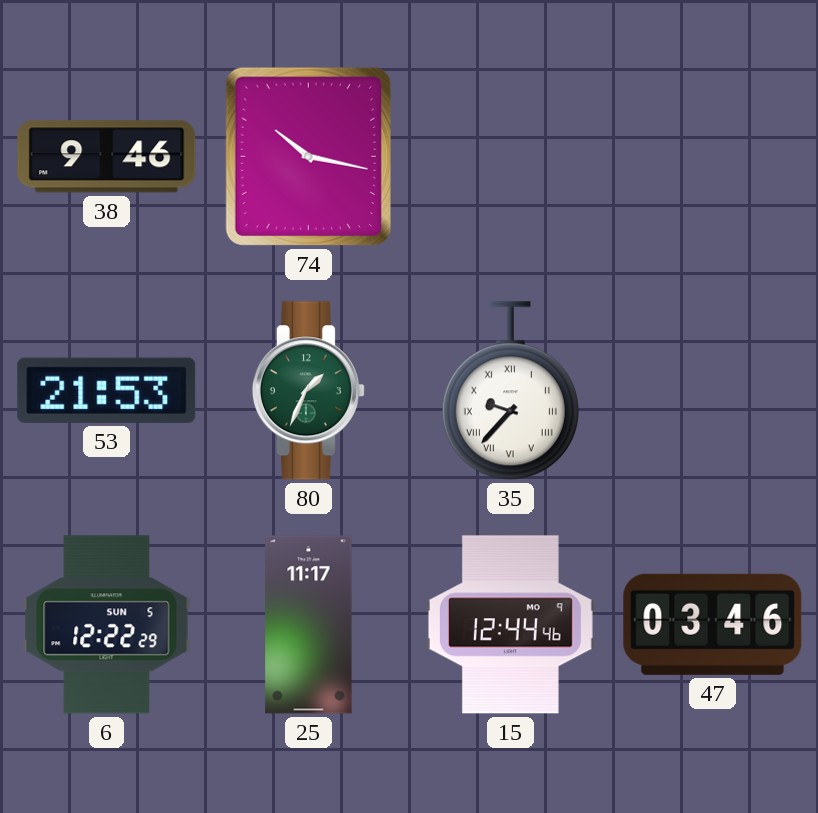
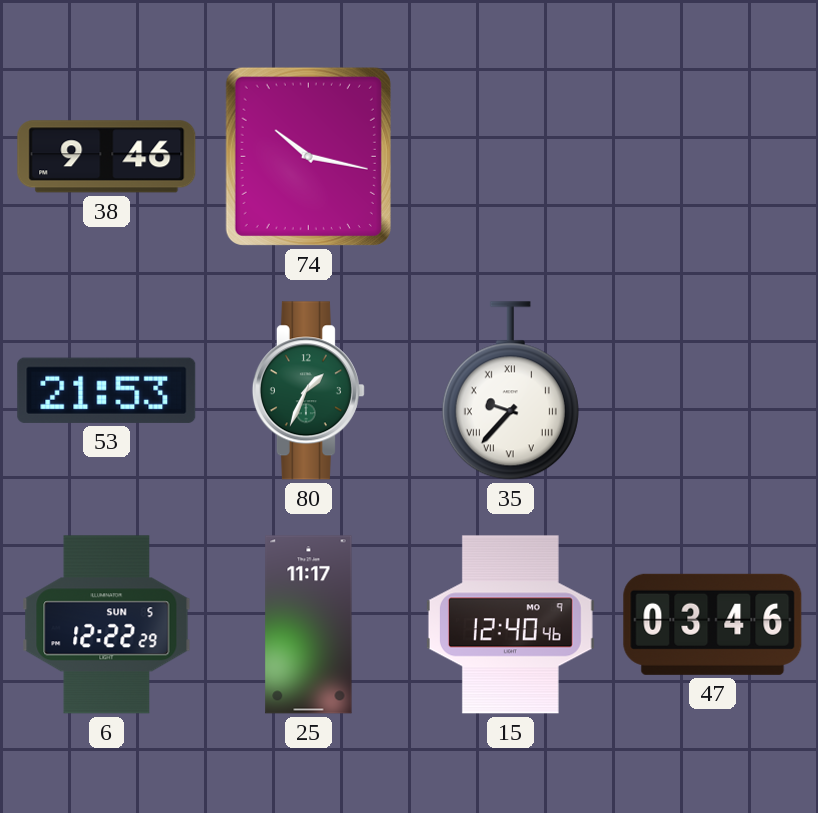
15: 12:44 -> 12:40 (510, 625)
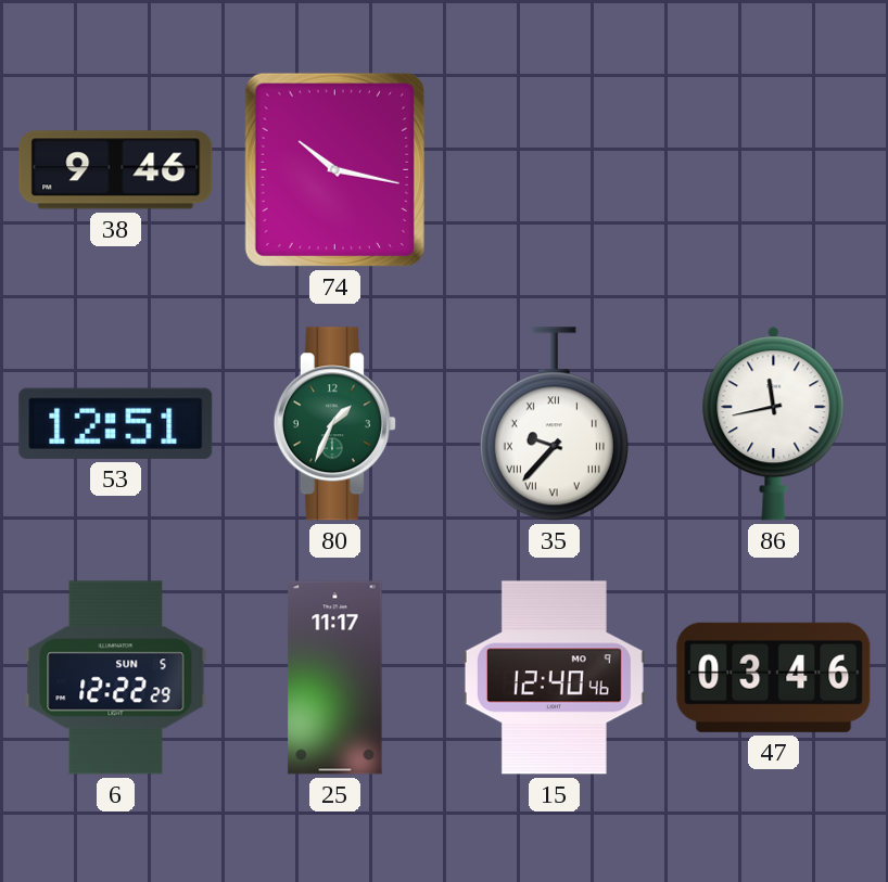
53: 21:53 -> 12:51 (116, 423)
86: none -> 11:43 (774, 424)
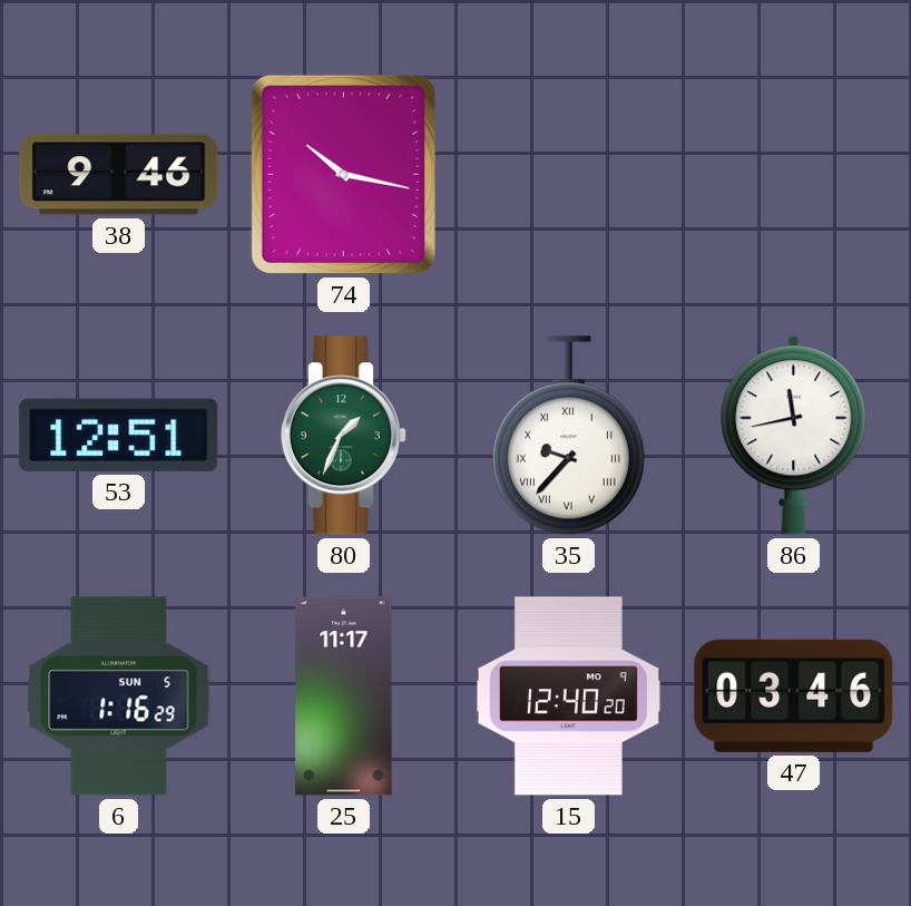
6: 12:22 -> 1:16 (119, 696)
15: 12:40:46 -> 12:40:20 (568, 696)
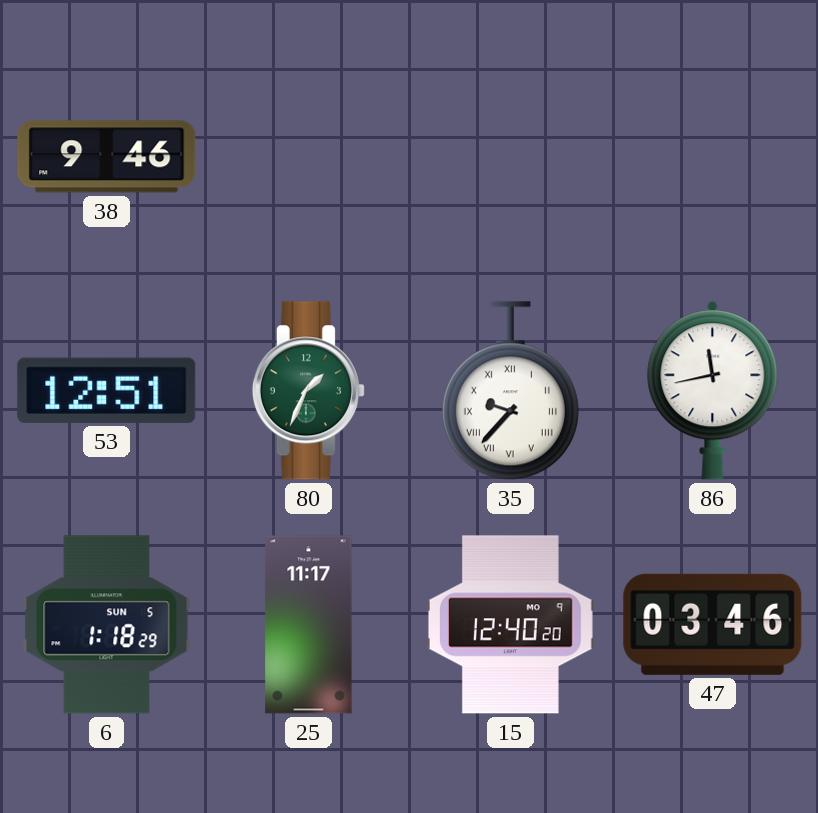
74: 10:17 -> none (343, 174)
6: 1:16 -> 1:18 (107, 625)
